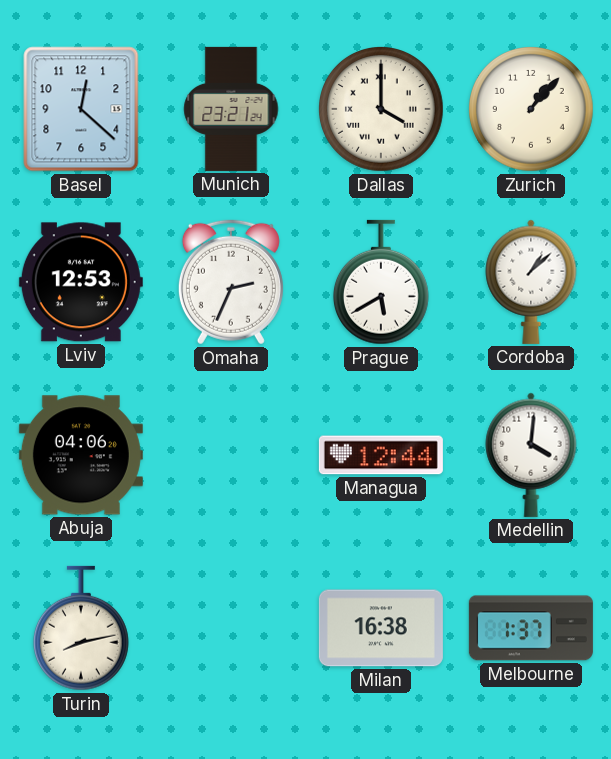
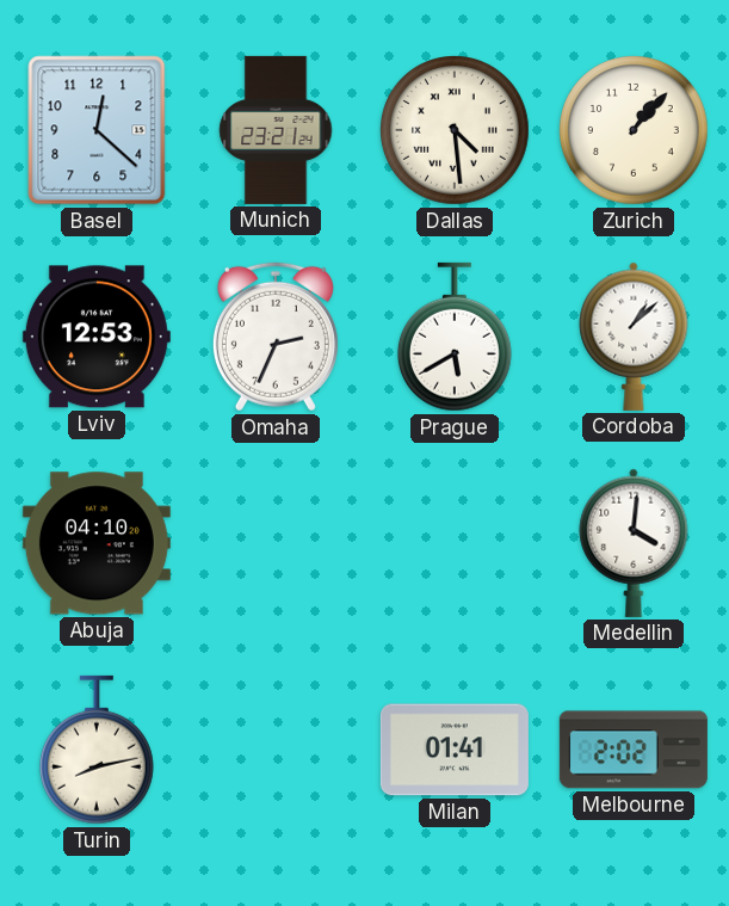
Dallas: 4:00 -> 4:29 (456, 131)
Abuja: 04:06 -> 04:10 (97, 543)
Managua: 12:44 -> none (381, 455)
Milan: 16:38 -> 01:41 (455, 750)
Melbourne: 1:37 -> 2:02 (634, 750)
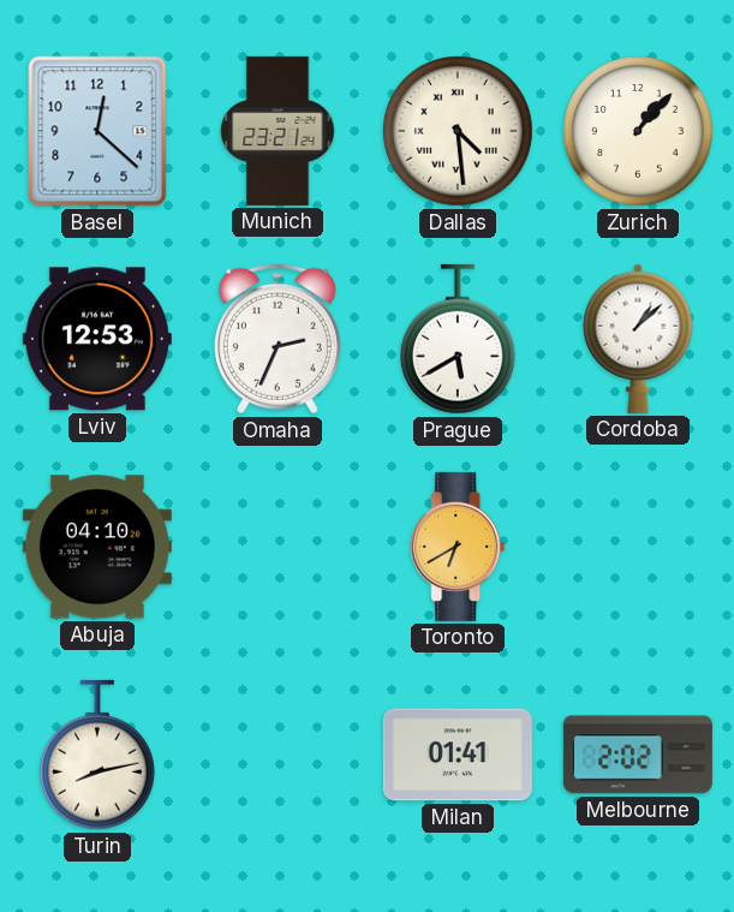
Toronto: none -> 6:40 (458, 547)
Medellin: 4:01 -> none (634, 543)
